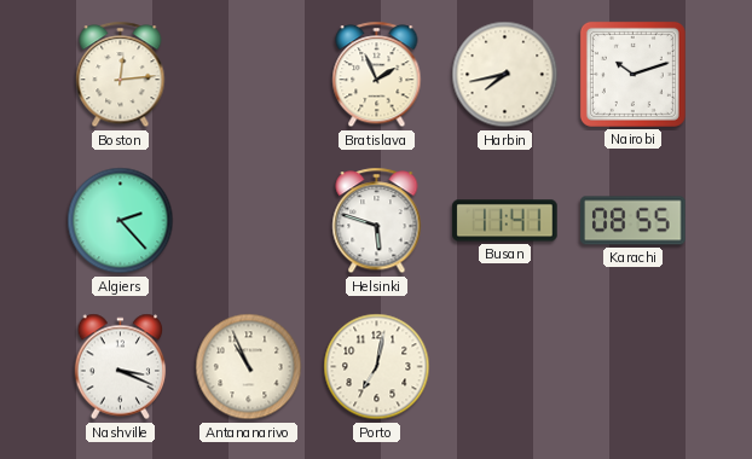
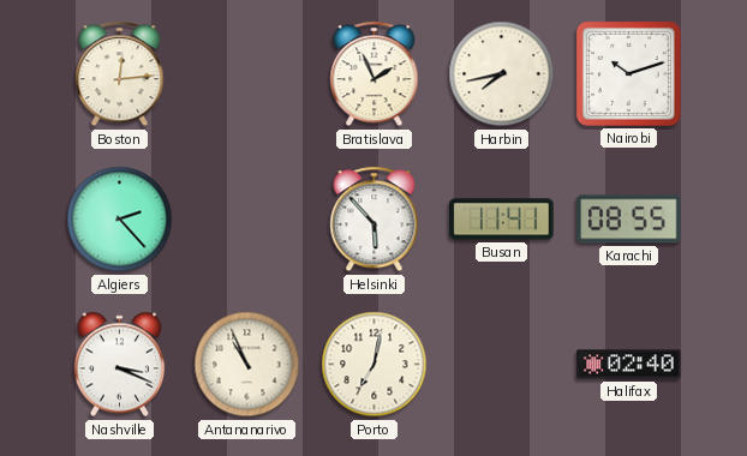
Helsinki: 5:48 -> 5:53 (375, 220)
Halifax: none -> 02:40 (629, 365)
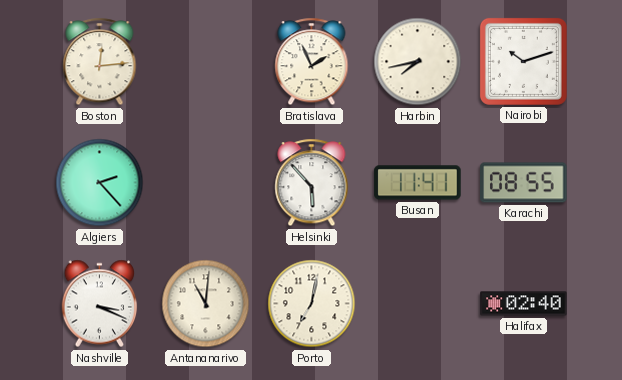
Antananarivo: 10:56 -> 11:01 (206, 304)
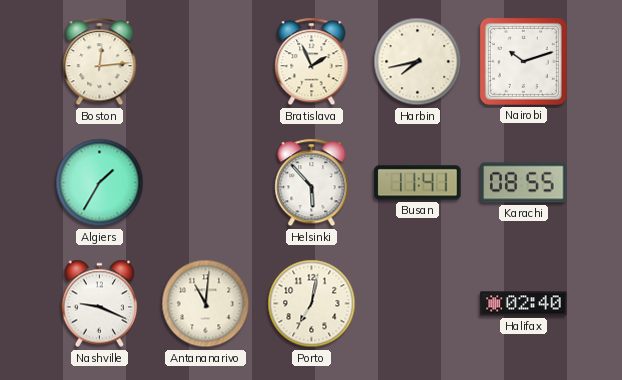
Algiers: 2:23 -> 1:35 (100, 183)
Nashville: 3:19 -> 9:19 (100, 304)
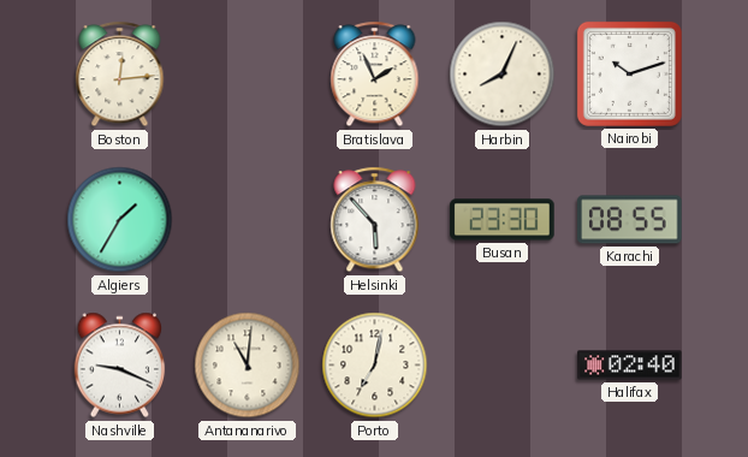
Harbin: 7:43 -> 8:04 (503, 75)
Busan: 11:41 -> 23:30 (503, 220)
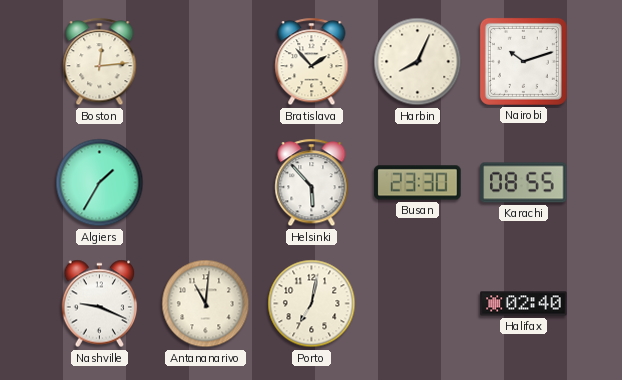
Bratislava: 1:56 -> 1:53 (312, 62)
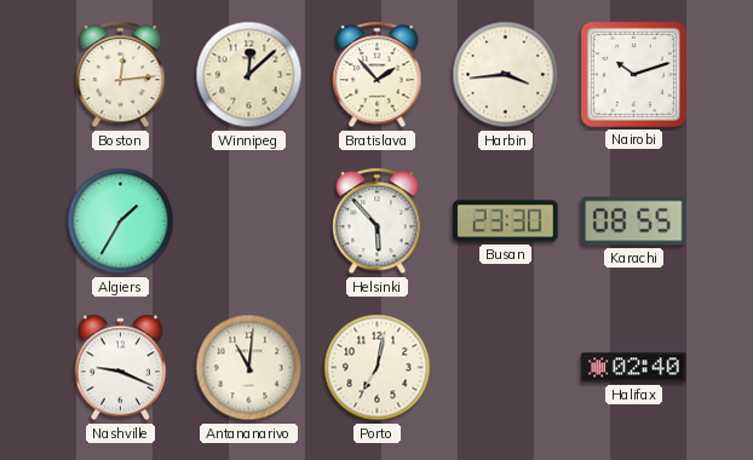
Winnipeg: none -> 12:08 (249, 75)
Harbin: 8:04 -> 3:44 (506, 75)
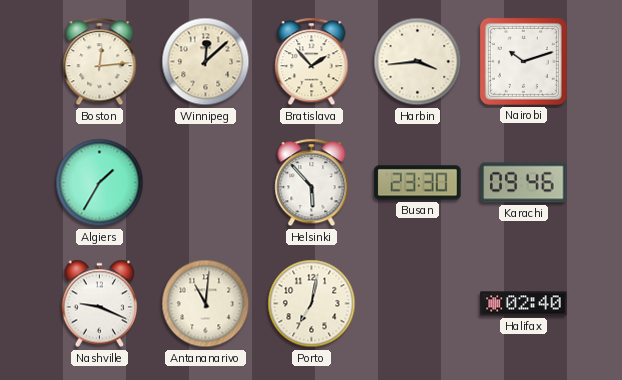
Karachi: 08:55 -> 09:46 (524, 183)
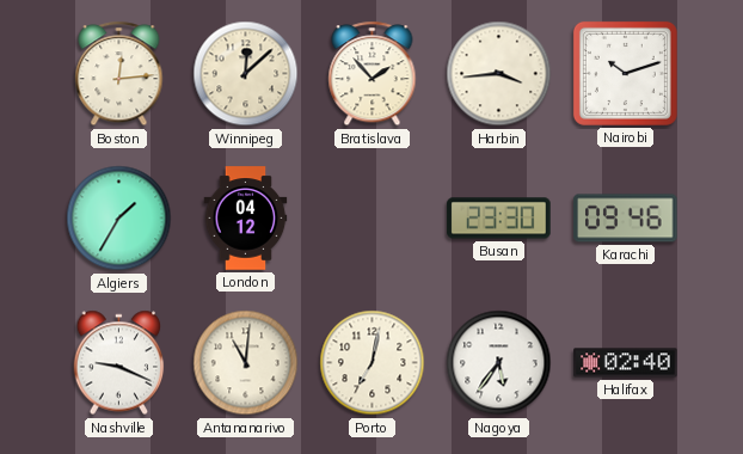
London: none -> 04:12 (246, 219)
Helsinki: 5:53 -> none (312, 183)
Nagoya: none -> 5:36 (499, 363)
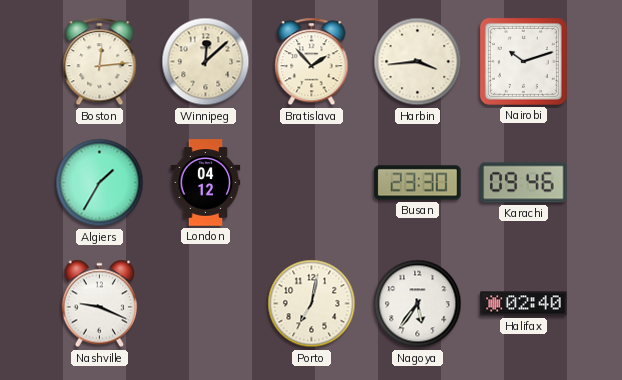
Antananarivo: 11:01 -> none (246, 363)
